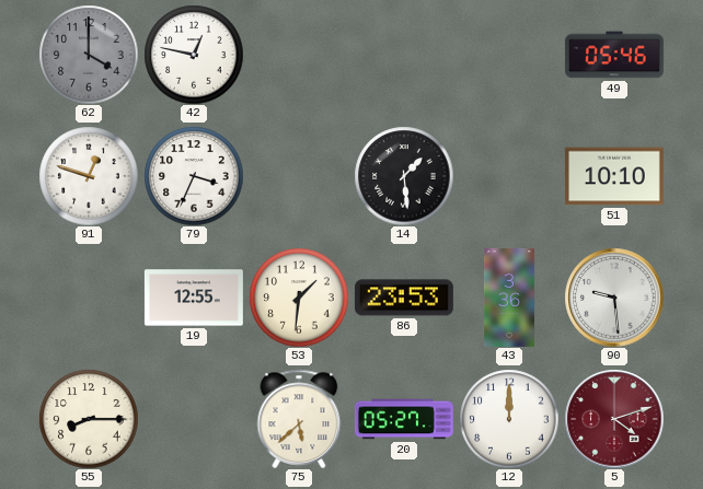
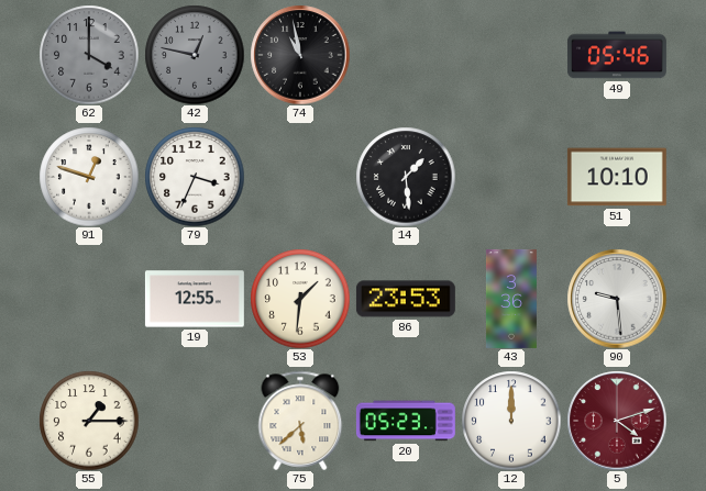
42 dial: white -> grey (195, 55)
74: none -> 10:58 (300, 55)
55: 8:15 -> 1:15 (89, 421)
20: 05:27 -> 05:23 (406, 421)
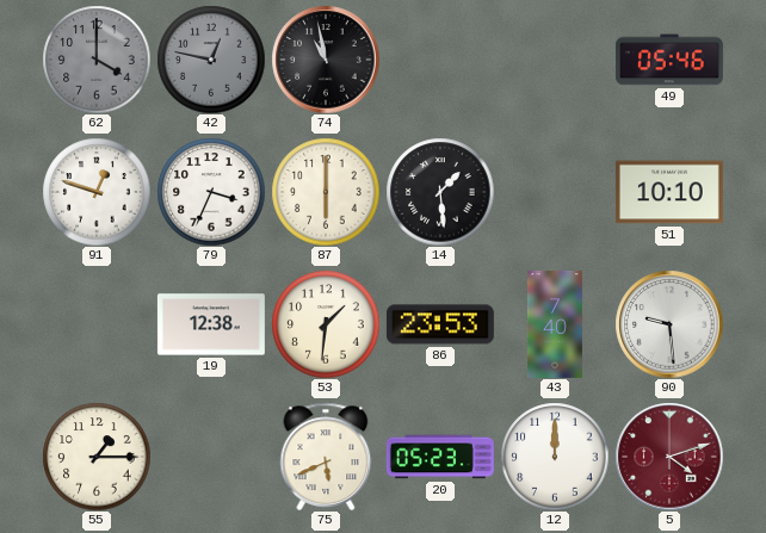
87: none -> 6:00 (326, 192)
19: 12:55 -> 12:38 (211, 324)
43: 3:36 -> 7:40 (555, 324)
75: 5:38 -> 5:41 (326, 457)
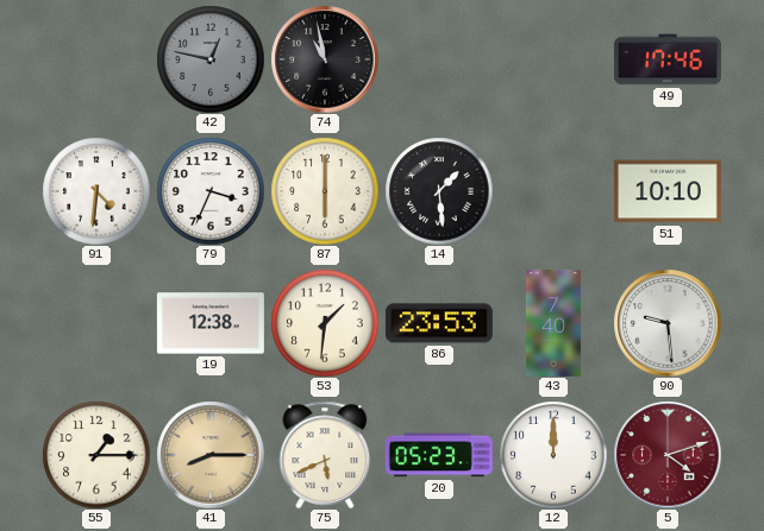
62: 4:00 -> none (97, 60)
49: 05:46 -> 17:46 (668, 59)
91: 12:48 -> 4:31 (96, 191)
41: none -> 8:15 (211, 455)
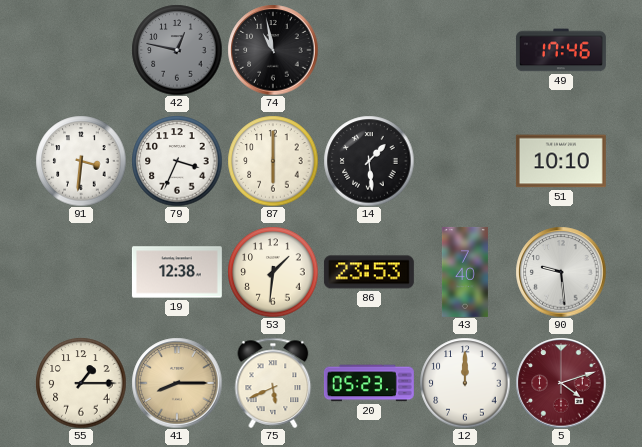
91: 4:31 -> 3:31 (81, 161)
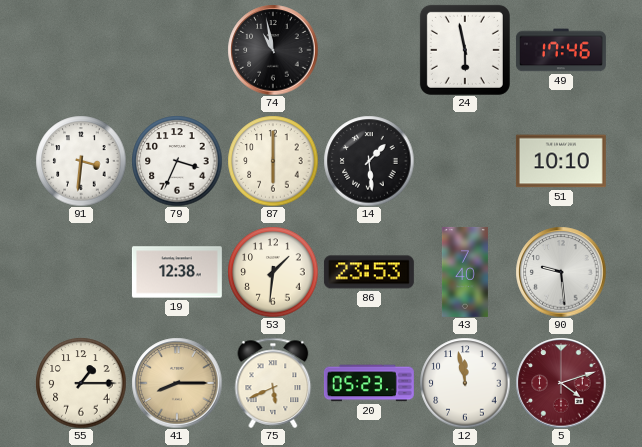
42: 12:47 -> none (177, 50)
24: none -> 5:58 (465, 50)
12: 12:00 -> 11:58 (465, 383)
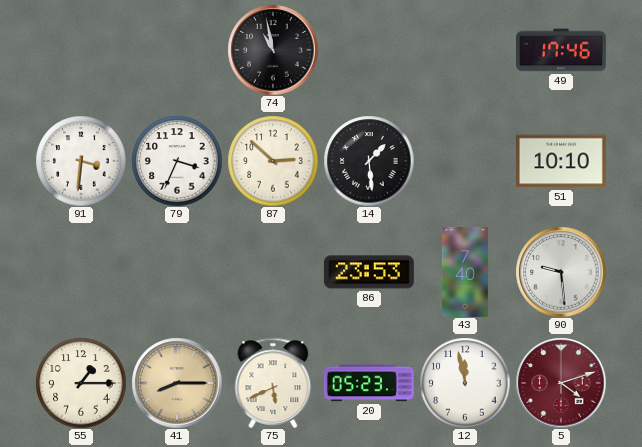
24: 5:58 -> none (465, 50)
87: 6:00 -> 2:52 (273, 161)
19: 12:38 -> none (177, 272)
53: 1:31 -> none (273, 272)
